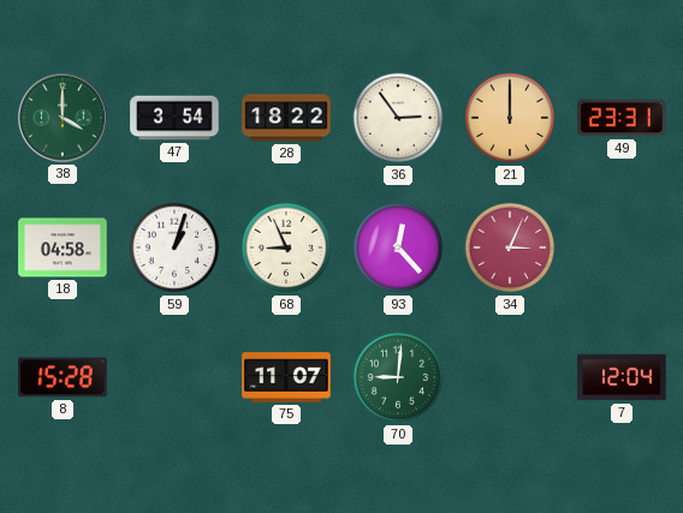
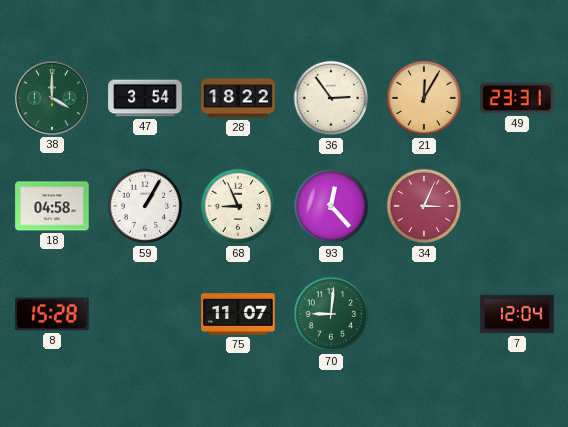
21: 12:00 -> 12:05 (424, 98)
59: 1:03 -> 1:05 (145, 206)
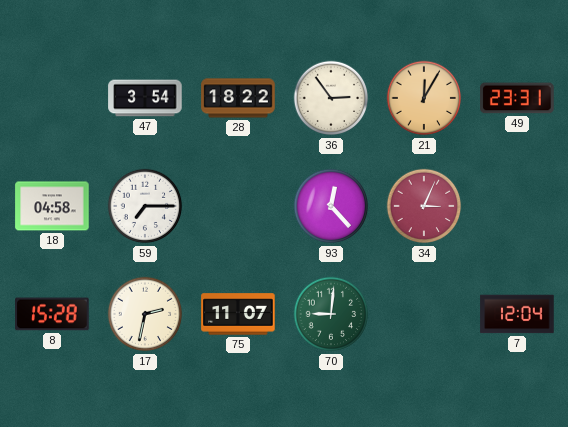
38: 4:00 -> none (52, 98)
59: 1:05 -> 7:15 (145, 206)
68: 8:56 -> none (238, 206)
17: none -> 2:32 (145, 314)
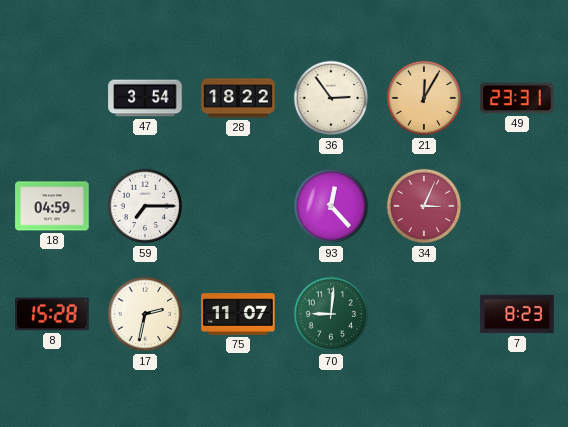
18: 04:58 -> 04:59 (52, 206)
7: 12:04 -> 8:23 (517, 314)
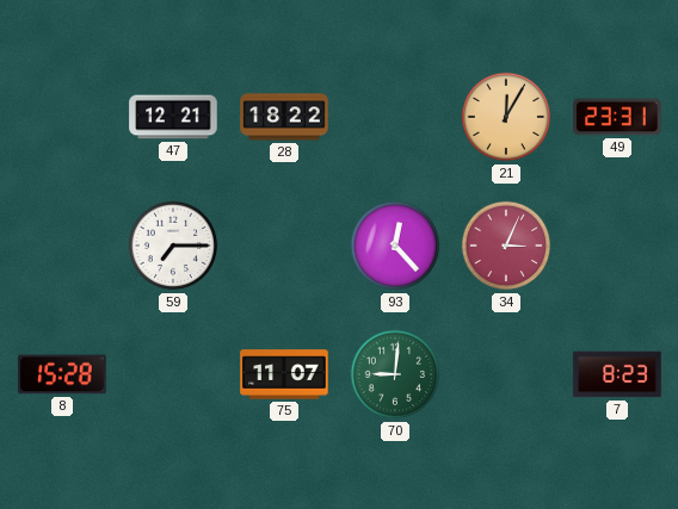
47: 3:54 -> 12:21 (173, 117)
36: 2:54 -> none (331, 98)
18: 04:59 -> none (52, 206)
17: 2:32 -> none (145, 314)
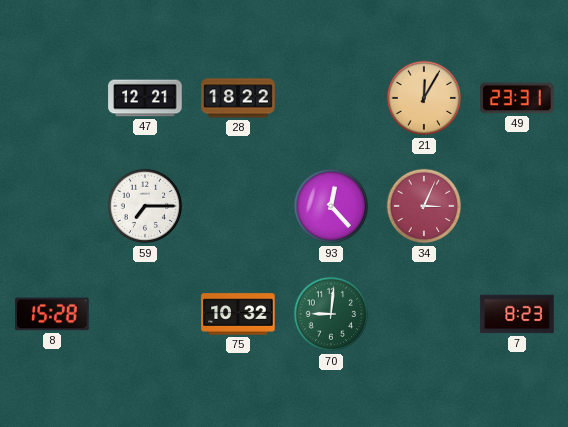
75: 11:07 -> 10:32 (238, 314)
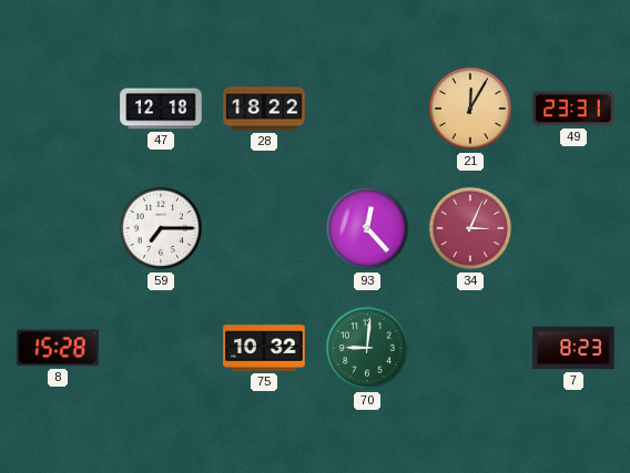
47: 12:21 -> 12:18 (161, 109)
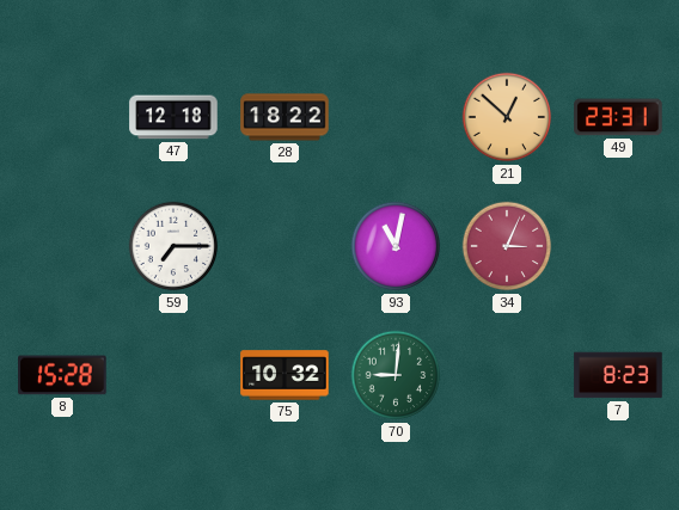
21: 12:05 -> 12:52 (507, 117)
93: 12:23 -> 11:02 (396, 246)
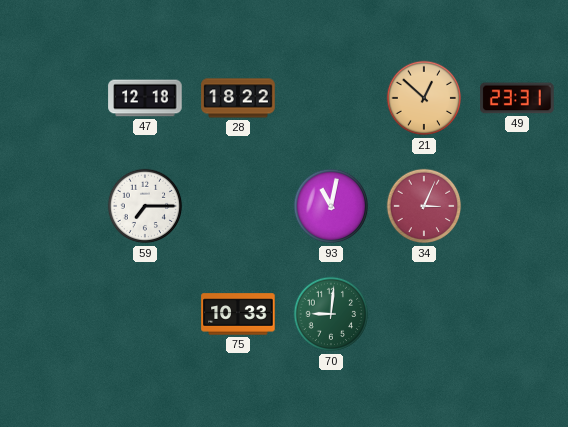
8: 15:28 -> none (62, 375)
75: 10:32 -> 10:33 (238, 314)
7: 8:23 -> none (618, 375)
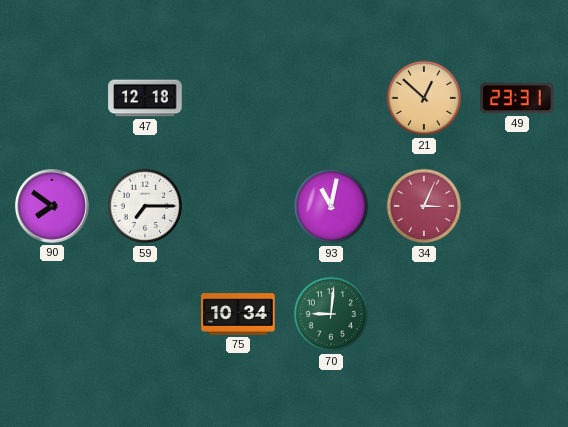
28: 18:22 -> none (238, 98)
90: none -> 7:51 (52, 206)
75: 10:33 -> 10:34 (238, 314)
